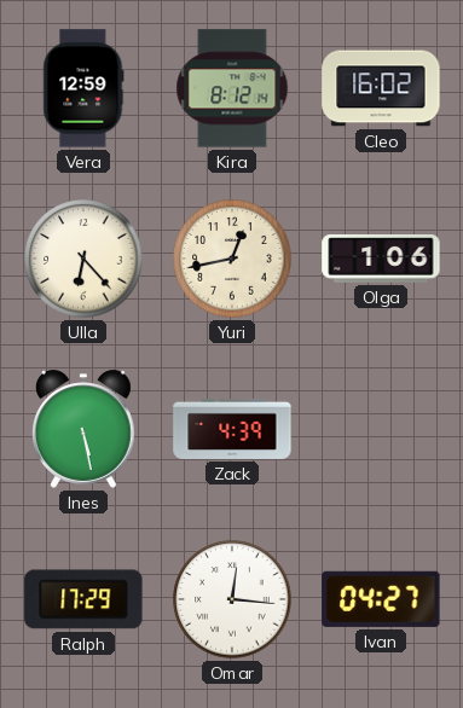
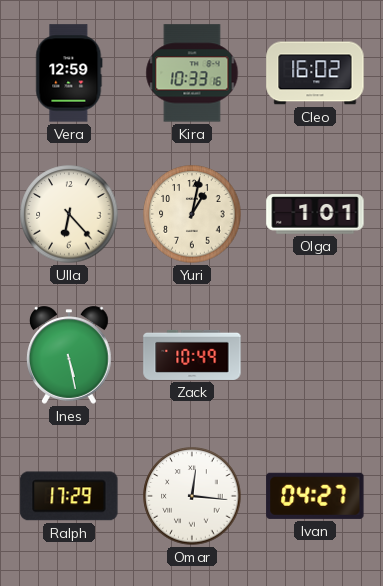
Kira: 8:12 -> 10:33 (192, 73)
Yuri: 12:43 -> 1:02 (192, 214)
Olga: 1:06 -> 1:01 (315, 214)
Zack: 4:39 -> 10:49 (192, 355)
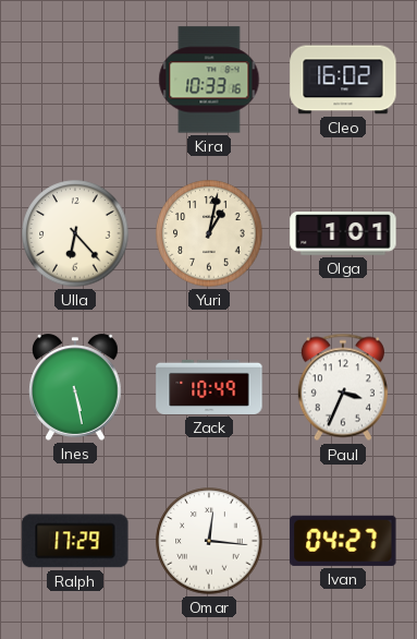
Vera: 12:59 -> none (69, 73)
Paul: none -> 3:34 (343, 387)
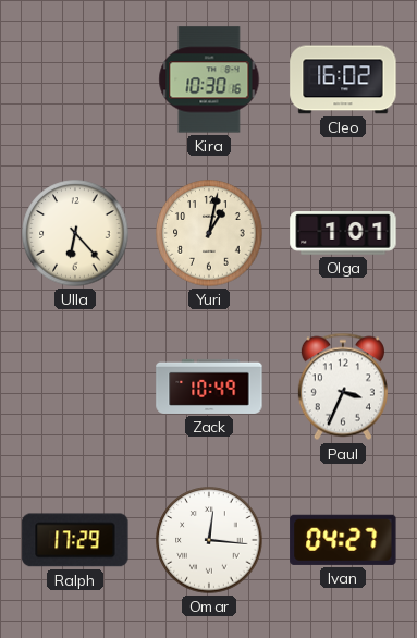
Kira: 10:33 -> 10:30 (209, 79)
Ines: 5:28 -> none (76, 387)
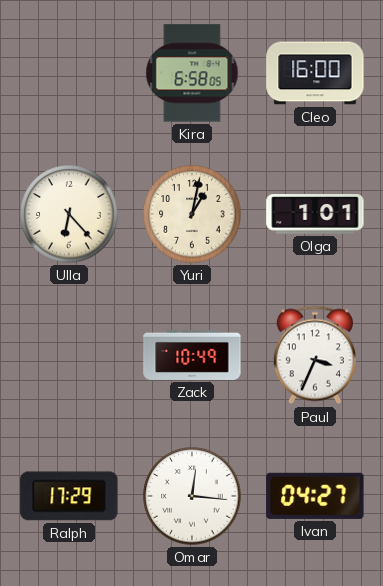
Kira: 10:30 -> 6:58 (192, 73)
Cleo: 16:02 -> 16:00 (315, 73)
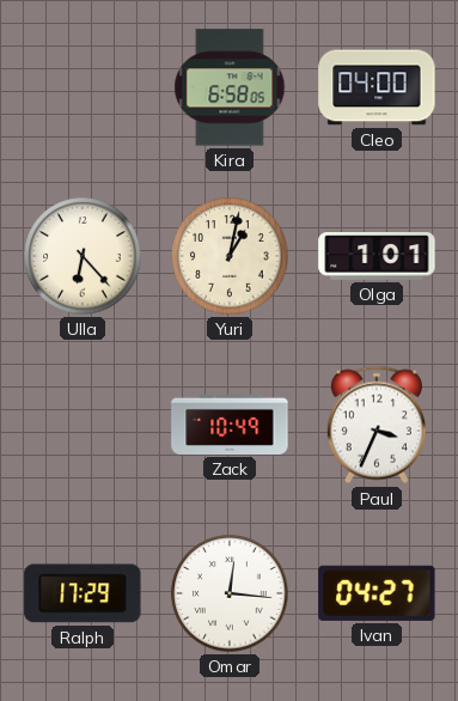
Cleo: 16:00 -> 04:00 (377, 87)
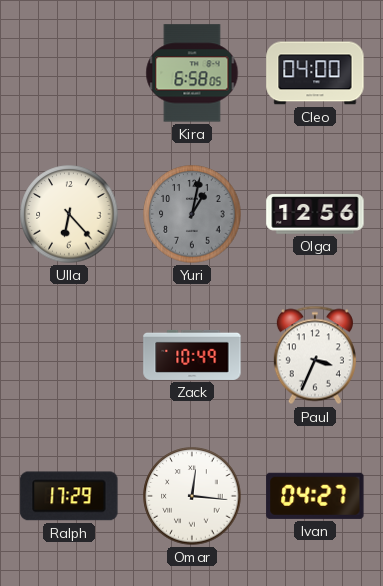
Yuri dial: cream -> grey (192, 214)
Olga: 1:01 -> 12:56 (315, 214)
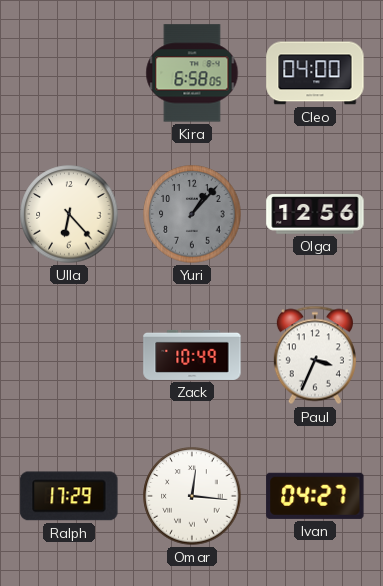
Yuri: 1:02 -> 1:07 (192, 214)
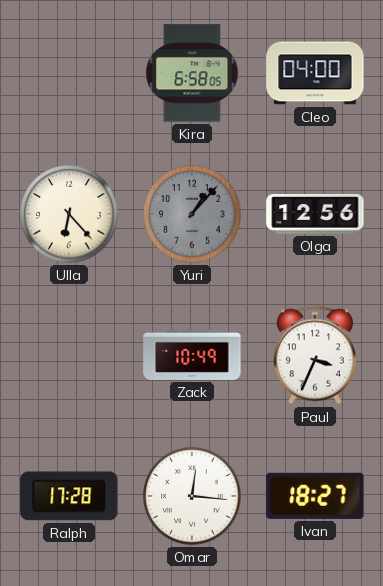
Ralph: 17:29 -> 17:28 (69, 496)
Ivan: 04:27 -> 18:27 (315, 496)
